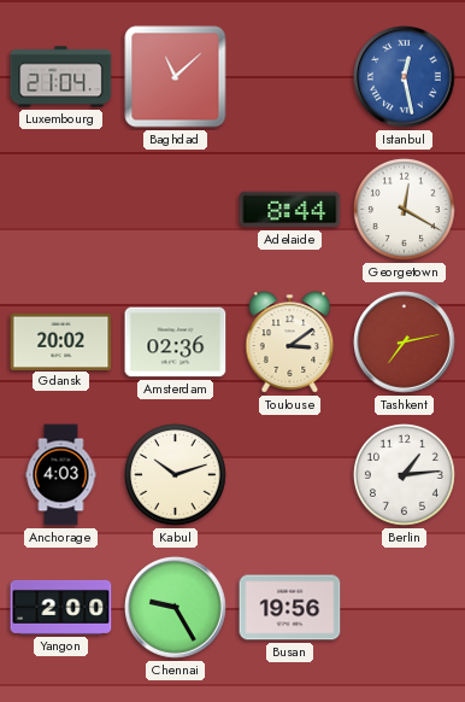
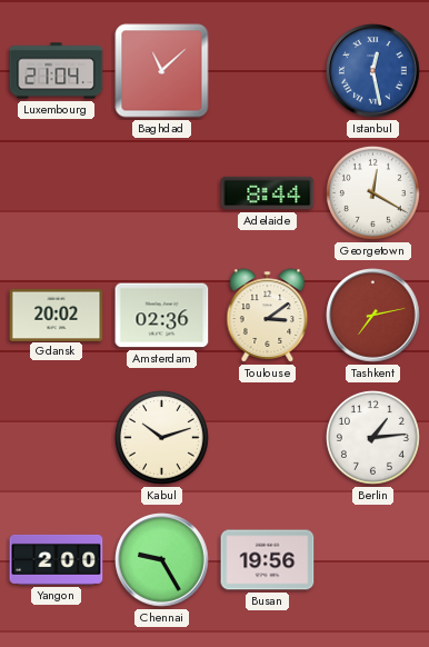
Anchorage: 4:03 -> none (61, 475)
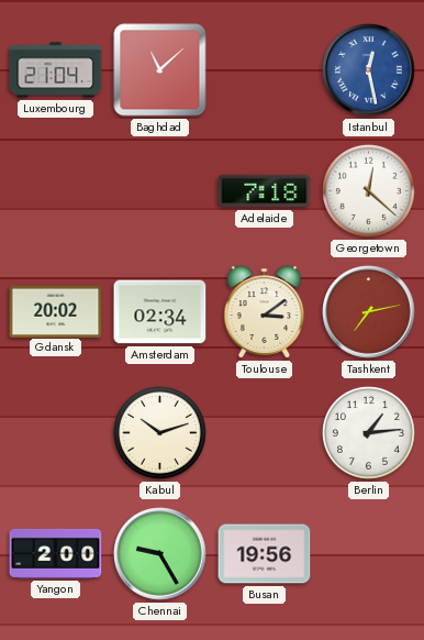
Adelaide: 8:44 -> 7:18 (265, 191)
Georgetown: 12:20 -> 12:22 (368, 190)
Amsterdam: 02:36 -> 02:34 (160, 312)
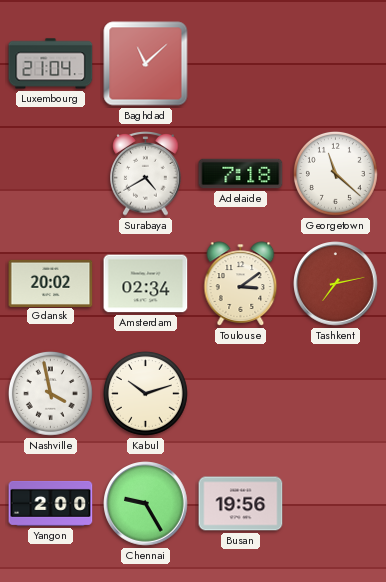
Istanbul: 12:28 -> none (369, 70)
Surabaya: none -> 4:40 (146, 174)
Georgetown: 12:22 -> 11:22 (335, 173)
Nashville: none -> 3:58 (50, 393)
Berlin: 1:14 -> none (368, 432)
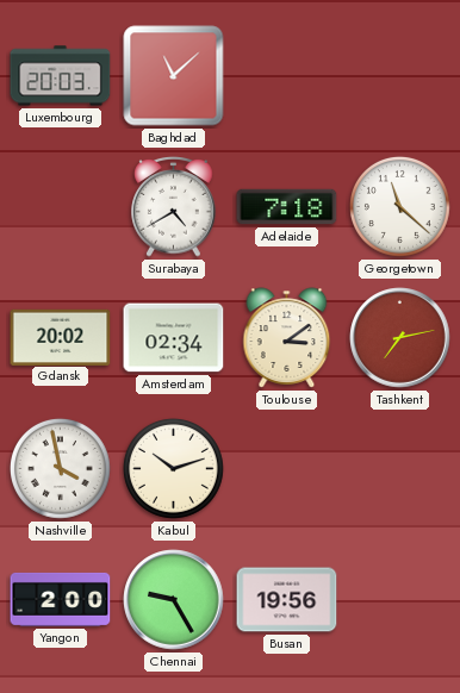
Luxembourg: 21:04 -> 20:03 (61, 76)
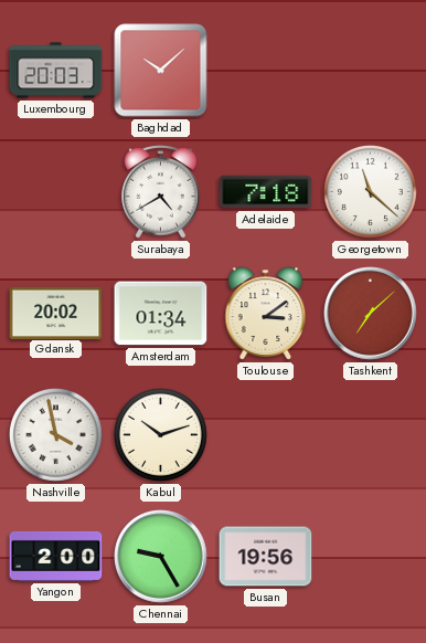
Baghdad: 11:08 -> 10:08 (161, 71)
Amsterdam: 02:34 -> 01:34 (161, 314)
Tashkent: 7:13 -> 7:08 (371, 314)
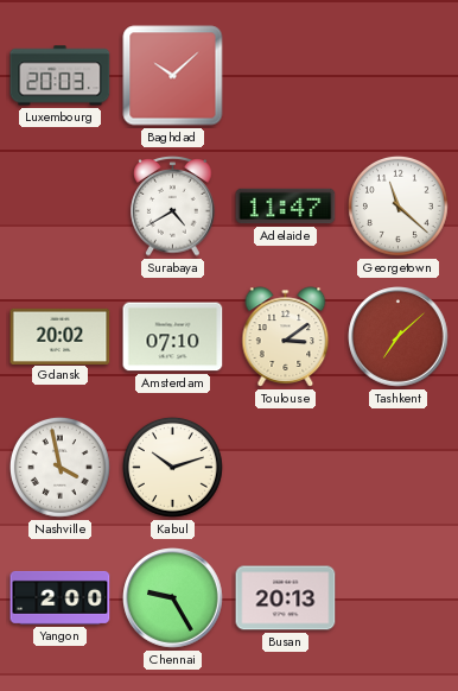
Adelaide: 7:18 -> 11:47 (286, 207)
Amsterdam: 01:34 -> 07:10 (173, 337)
Busan: 19:56 -> 20:13 (286, 598)
